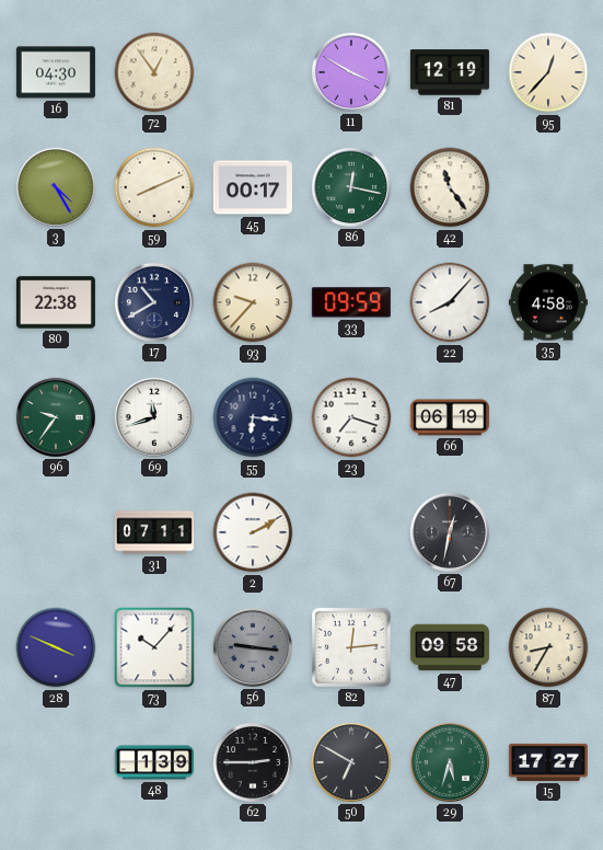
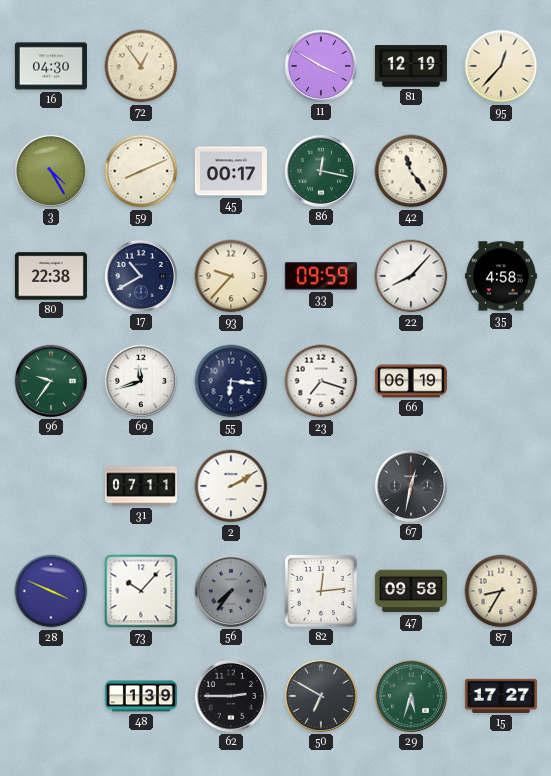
56: 9:16 -> 7:36 (231, 591)
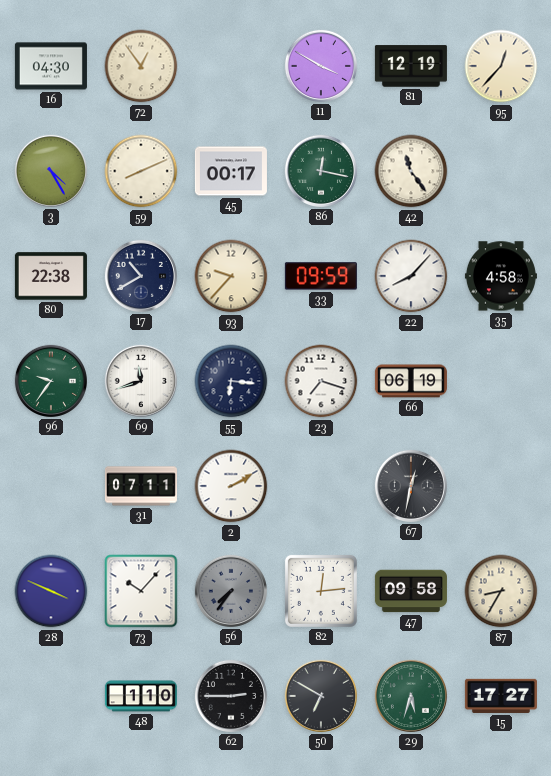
48: 1:39 -> 1:10 (141, 696)
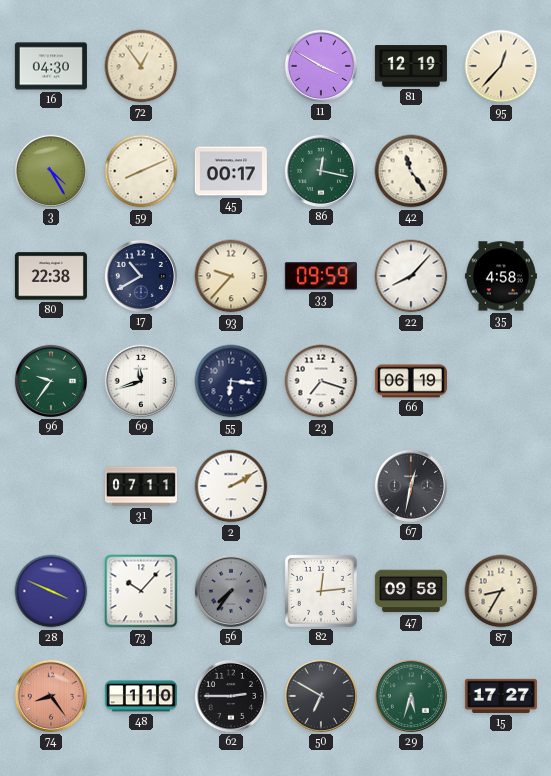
74: none -> 8:24 (51, 696)
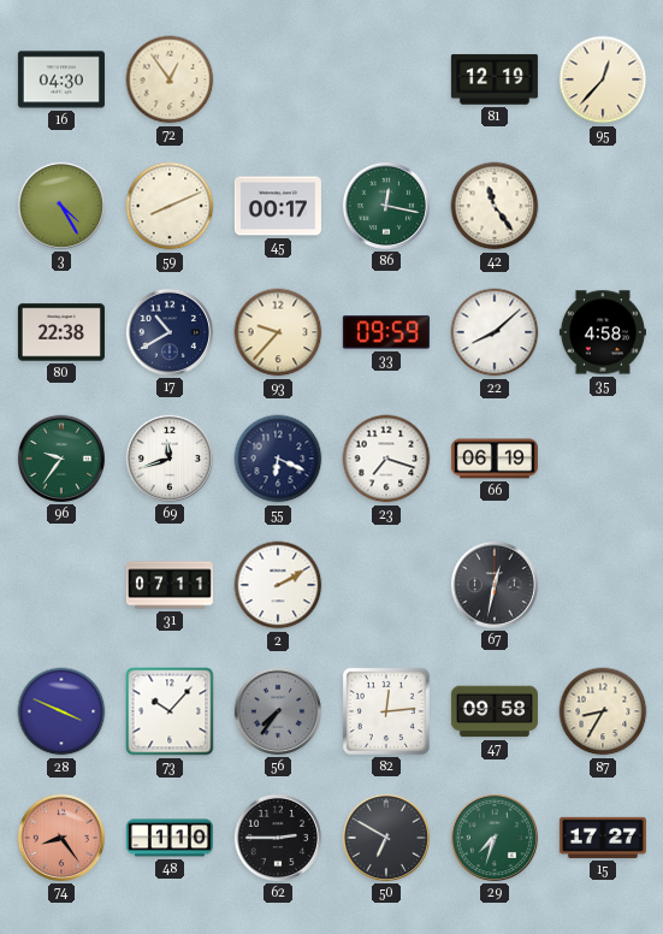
11: 3:50 -> none (321, 66)
22: 8:07 -> 8:08 (495, 332)
55: 6:16 -> 6:19 (278, 459)
29: 5:33 -> 7:33 (495, 838)
